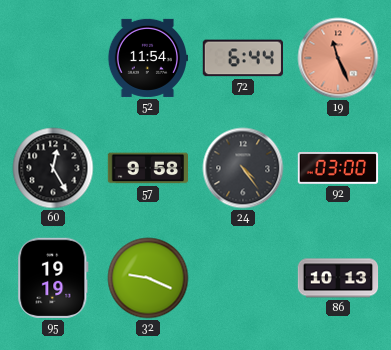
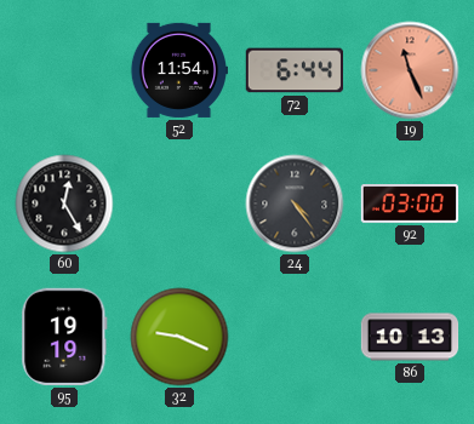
57: 9:58 -> none (147, 168)
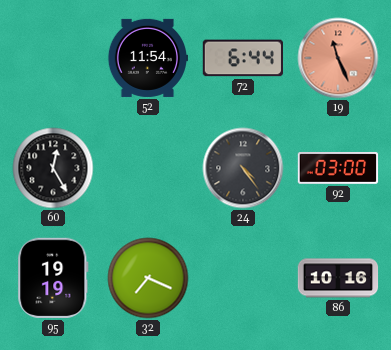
32: 9:19 -> 7:19 (148, 278)
86: 10:13 -> 10:16 (338, 278)
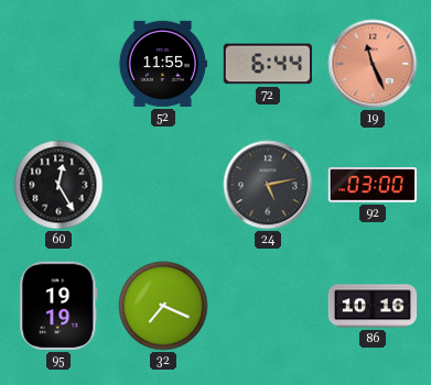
52: 11:54 -> 11:55 (162, 64)
24: 4:24 -> 5:13 (268, 185)
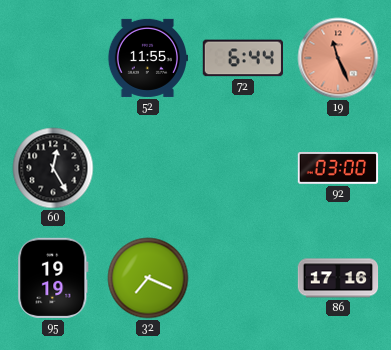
24: 5:13 -> none (268, 185)
86: 10:16 -> 17:16 (338, 278)
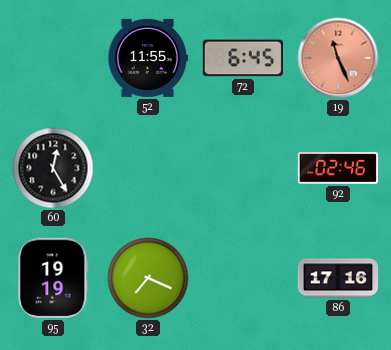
72: 6:44 -> 6:45 (242, 58)
92: 03:00 -> 02:46 (338, 169)
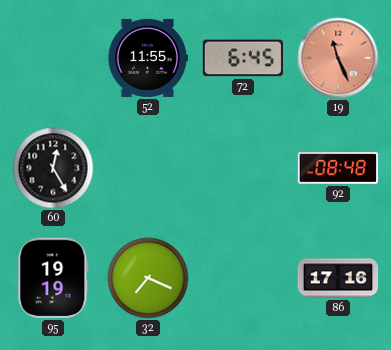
92: 02:46 -> 08:48 (338, 169)
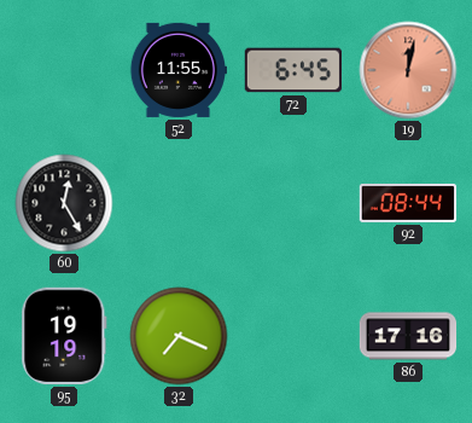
19: 11:26 -> 12:02 (408, 70)
92: 08:48 -> 08:44 (408, 204)
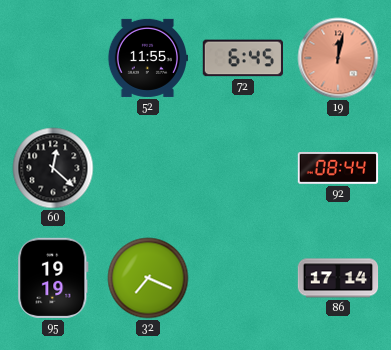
60: 12:25 -> 12:22 (53, 168)
86: 17:16 -> 17:14 (338, 278)
